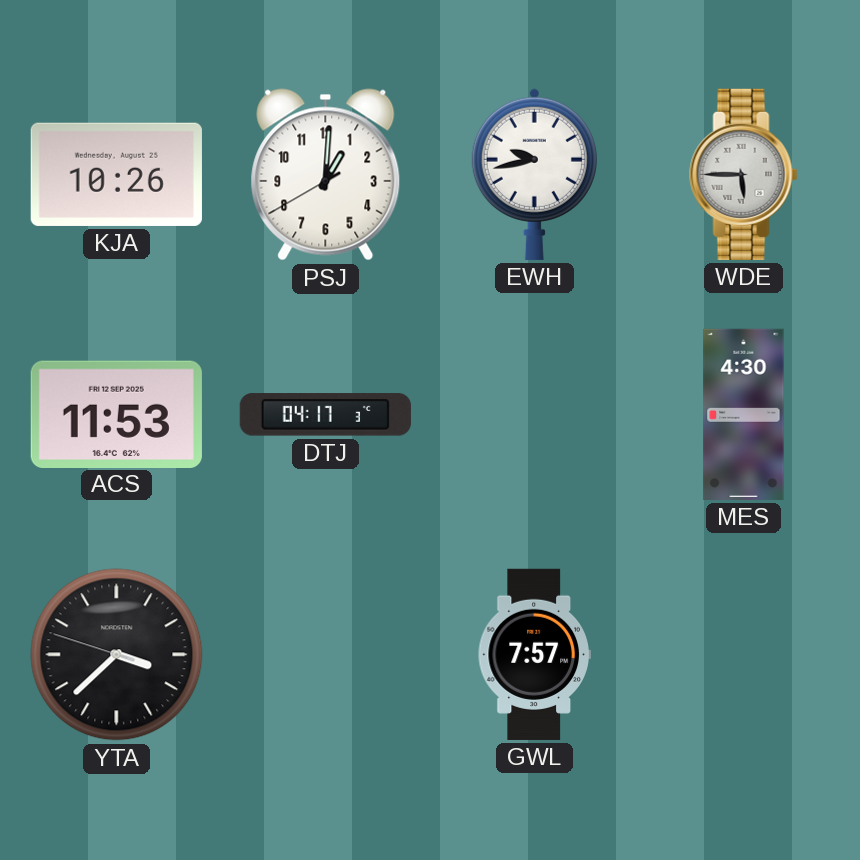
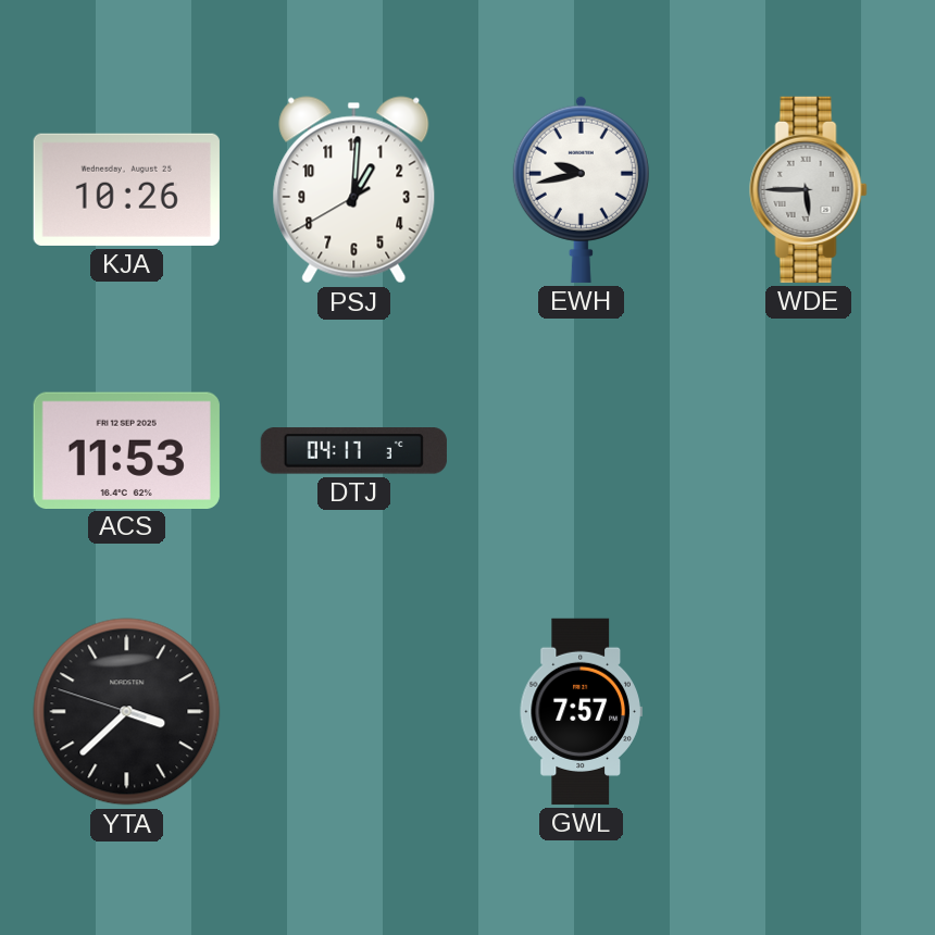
MES: 4:30 -> none (744, 414)
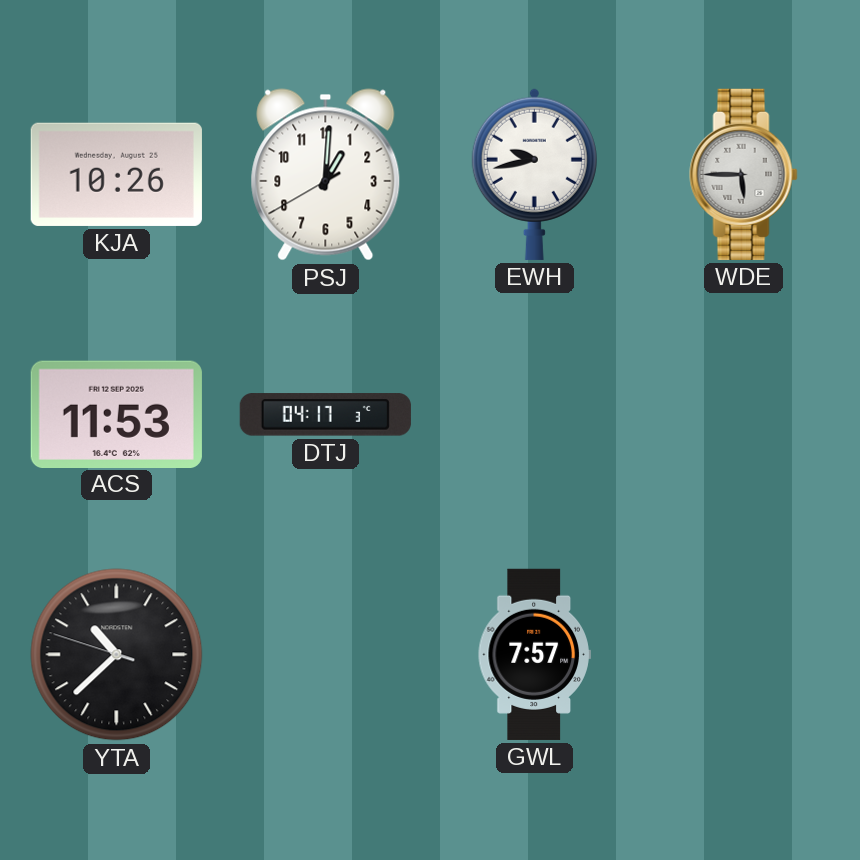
YTA: 3:37 -> 10:37 (117, 655)
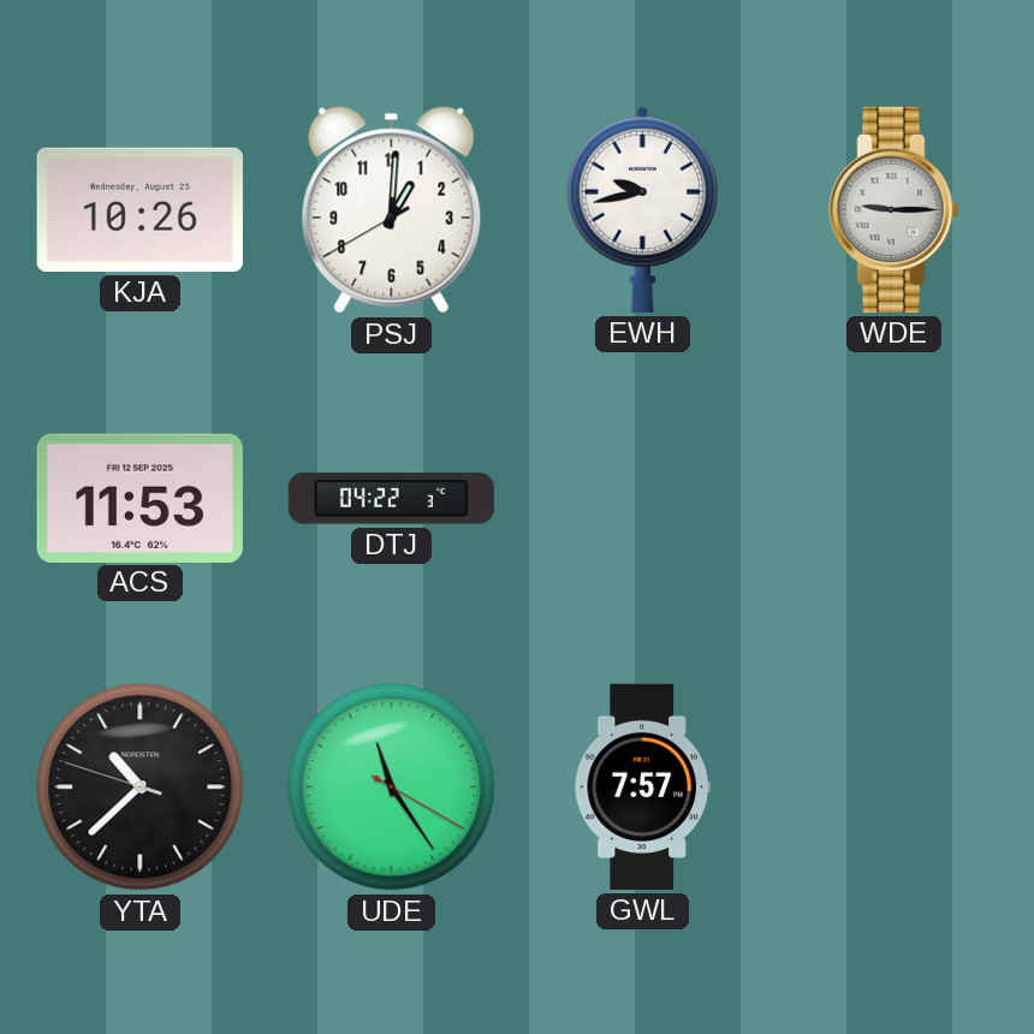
WDE: 5:45 -> 9:15 (895, 209)
DTJ: 04:17 -> 04:22 (391, 499)
UDE: none -> 11:24 (392, 788)
